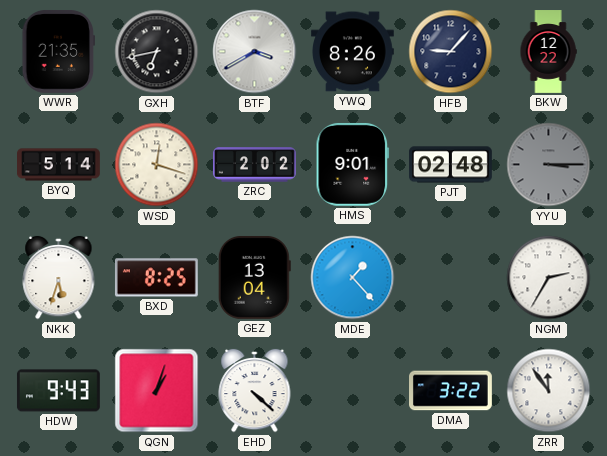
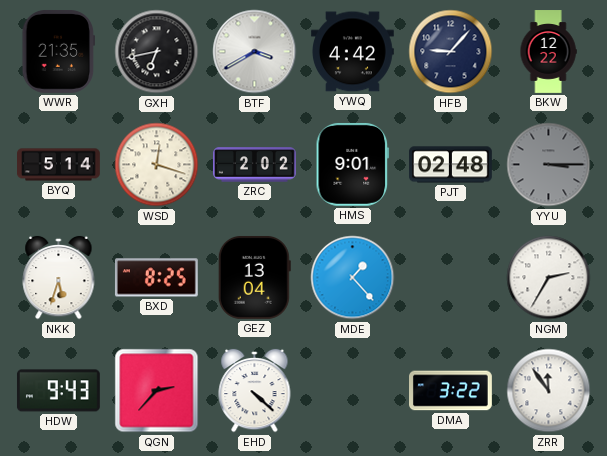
YWQ: 8:26 -> 4:42 (352, 52)
QGN: 1:03 -> 2:37 (157, 391)
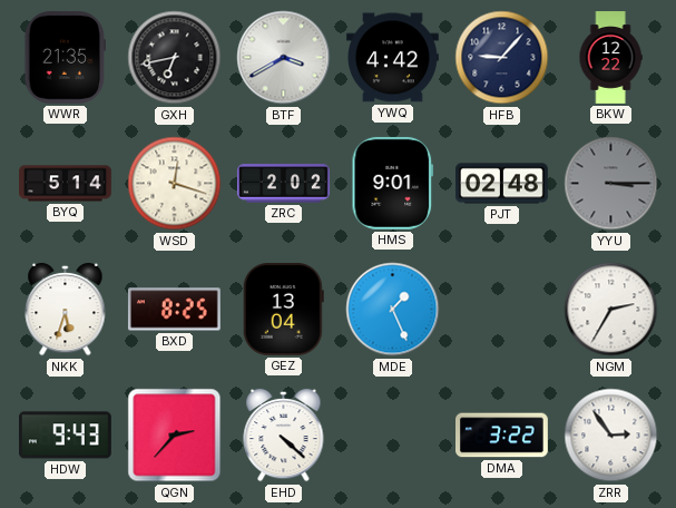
MDE: 1:23 -> 1:26 (393, 310)
ZRR: 11:54 -> 2:54 (611, 436)
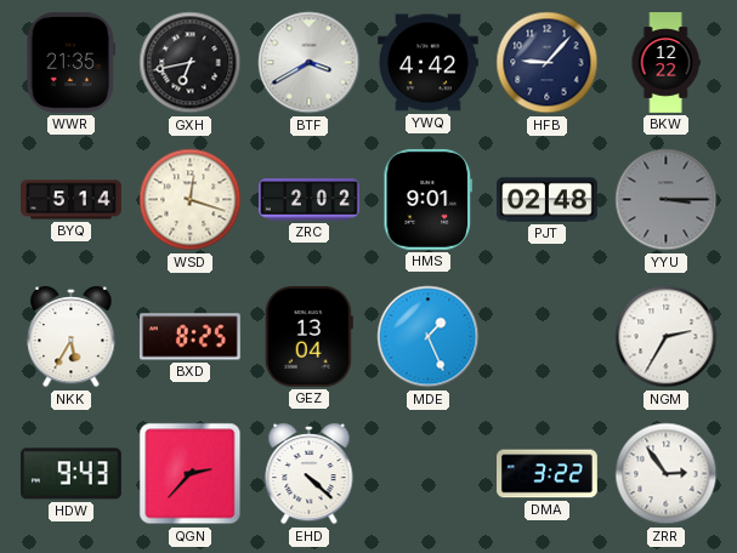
NKK: 5:33 -> 5:35 (72, 337)
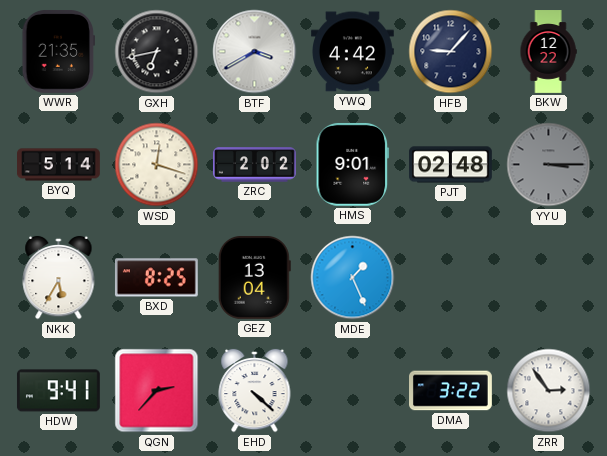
NGM: 2:35 -> none (667, 337)
HDW: 9:43 -> 9:41 (58, 391)
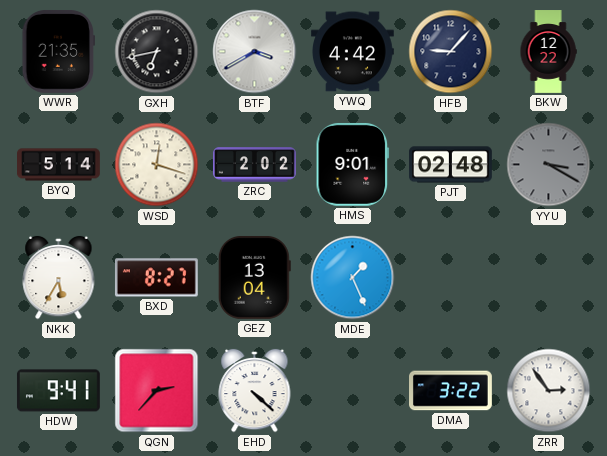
YYU: 3:15 -> 3:20 (549, 165)
BXD: 8:25 -> 8:27 (156, 278)
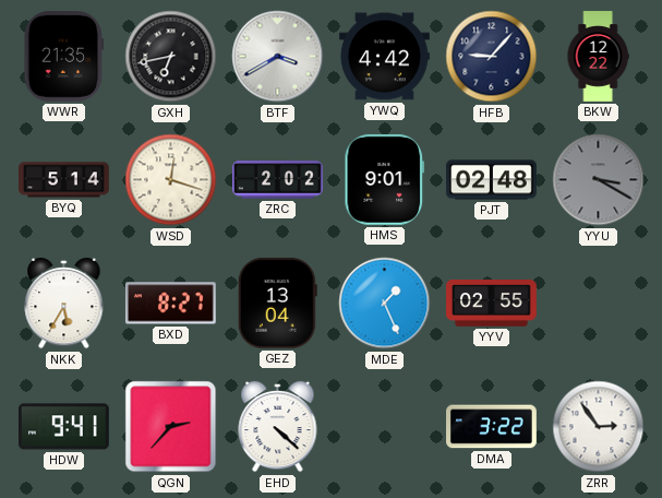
YYV: none -> 02:55 (492, 304)
